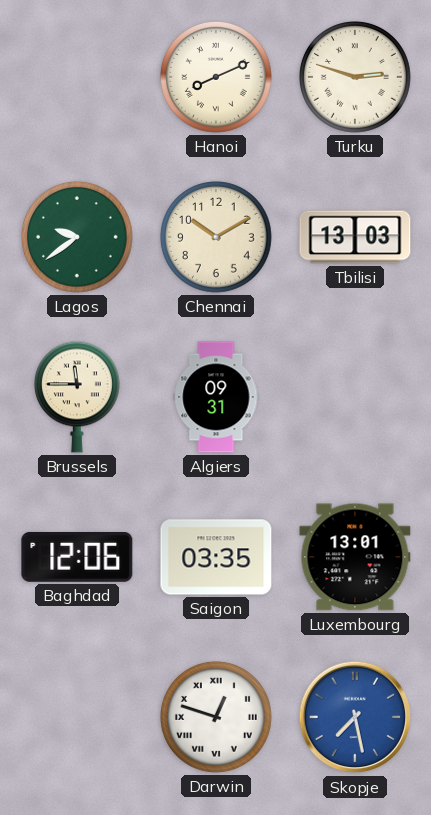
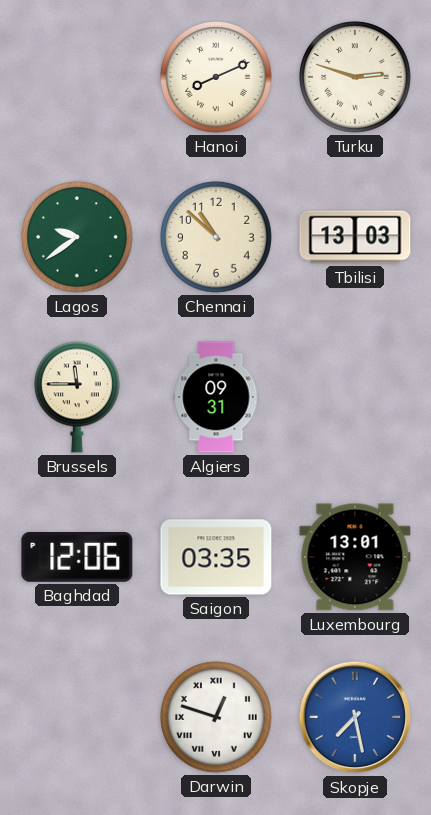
Chennai: 10:10 -> 10:52 (216, 237)
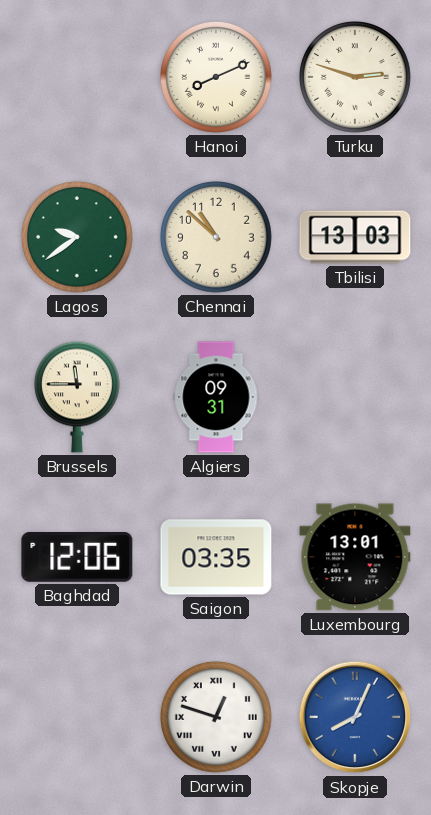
Skopje: 7:28 -> 8:04 (355, 717)
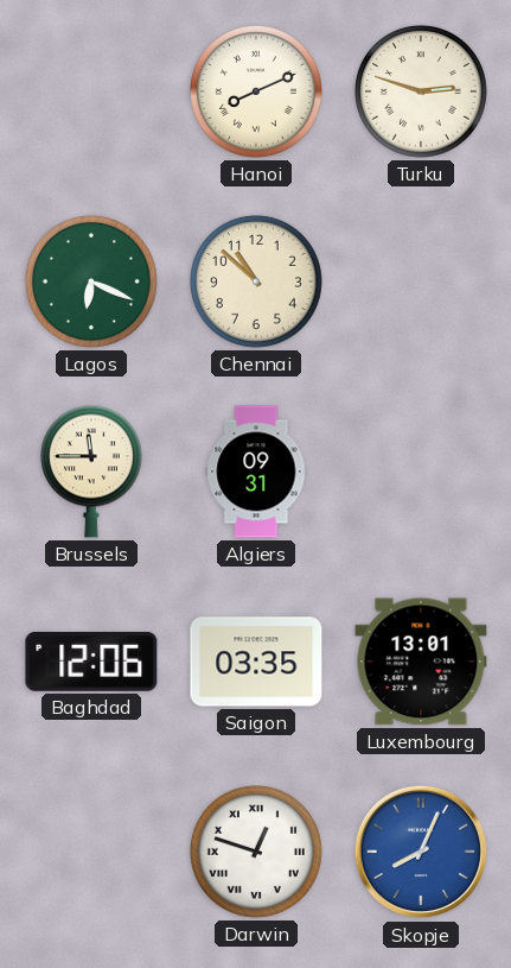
Lagos: 9:39 -> 6:19 (91, 281)
Tbilisi: 13:03 -> none (355, 237)
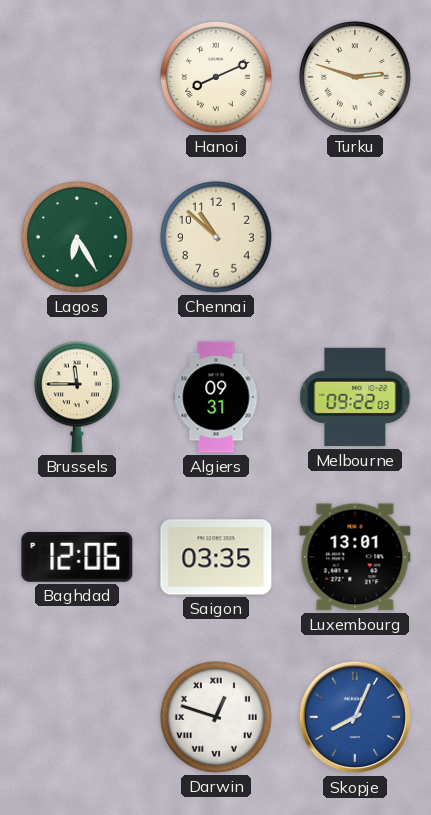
Lagos: 6:19 -> 6:25 (77, 237)
Melbourne: none -> 09:22 (355, 397)
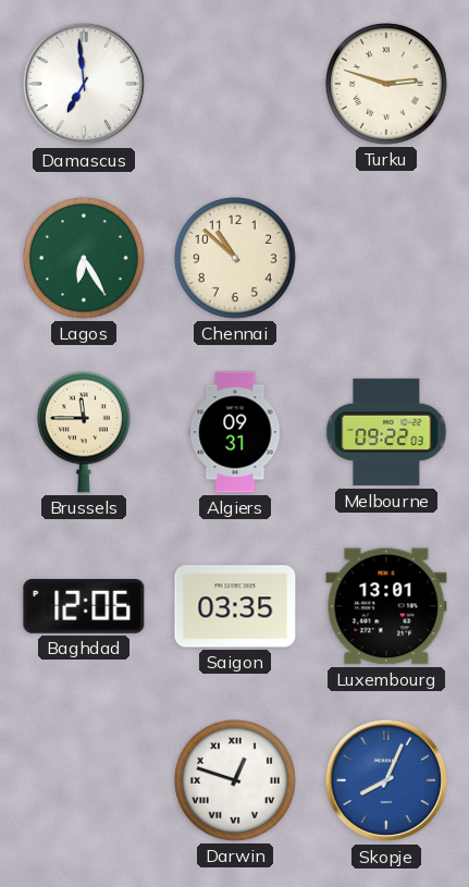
Damascus: none -> 6:59 (84, 84)
Hanoi: 8:11 -> none (216, 77)
